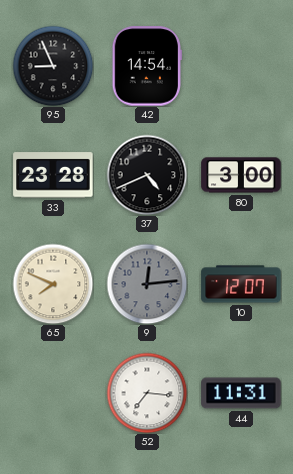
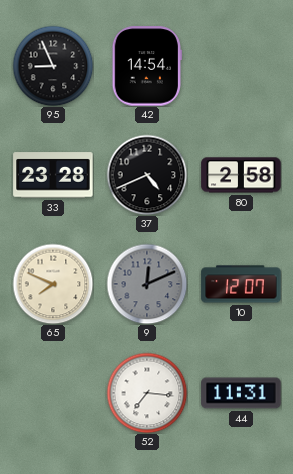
80: 3:00 -> 2:58 (241, 175)
9: 12:14 -> 12:11 (147, 284)
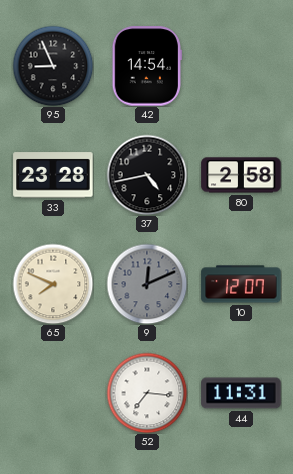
37: 4:41 -> 4:43 (147, 175)
